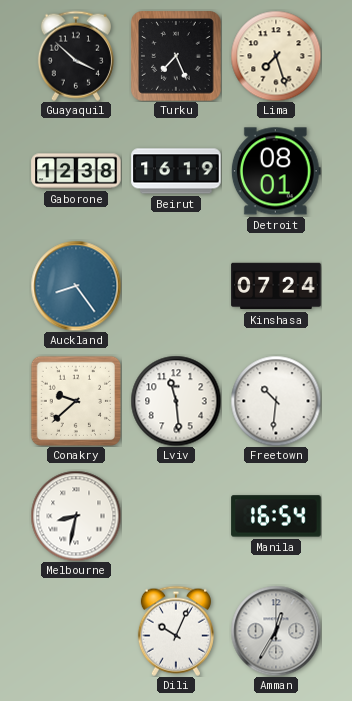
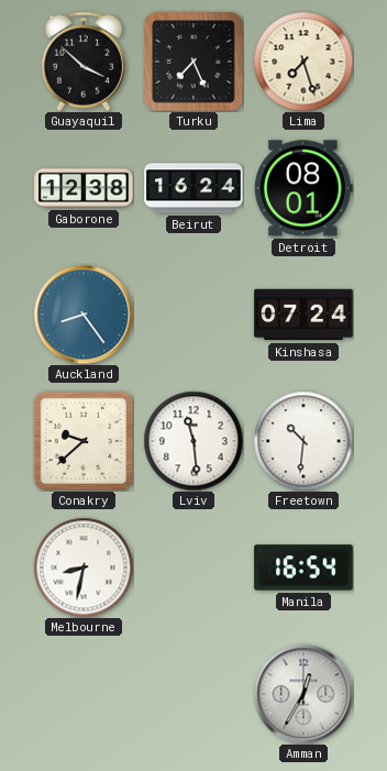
Beirut: 16:19 -> 16:24 (193, 188)
Dili: 10:04 -> none (176, 631)
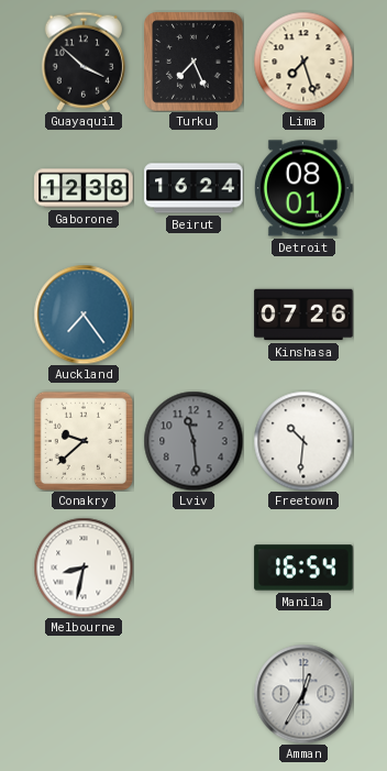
Auckland: 8:24 -> 7:24 (84, 315)
Kinshasa: 07:24 -> 07:26 (303, 315)
Lviv dial: white -> grey (193, 441)
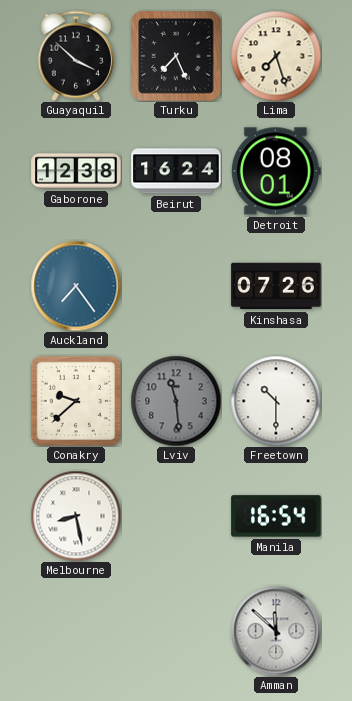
Freetown: 10:31 -> 10:30 (276, 401)
Melbourne: 8:32 -> 8:28 (76, 516)
Amman: 12:35 -> 11:52 (276, 631)
